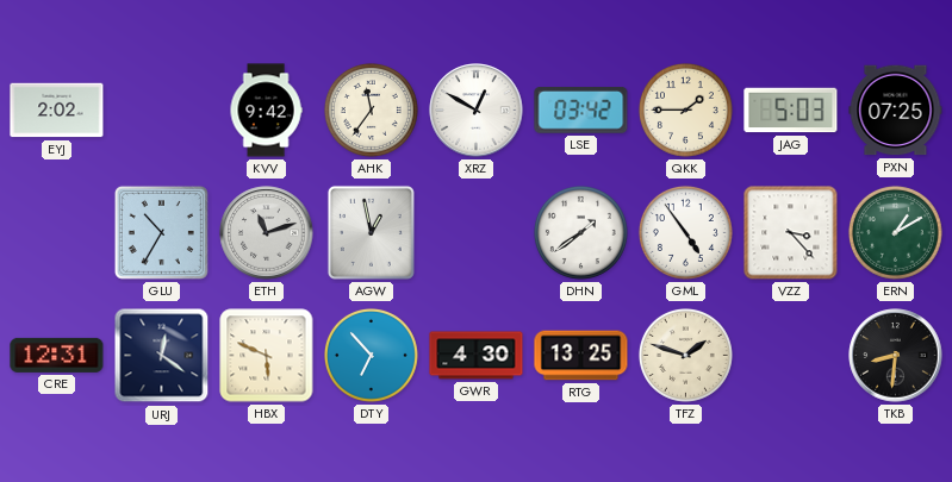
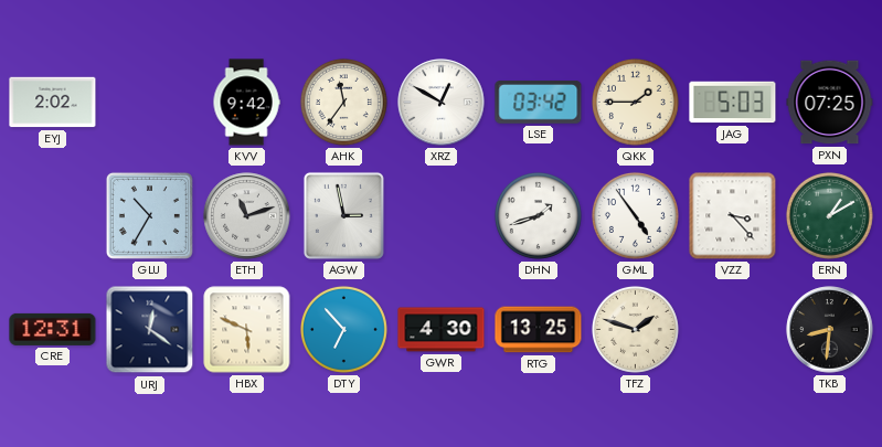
AGW: 12:58 -> 2:58 (343, 215)
DHN: 1:39 -> 1:42 (538, 215)
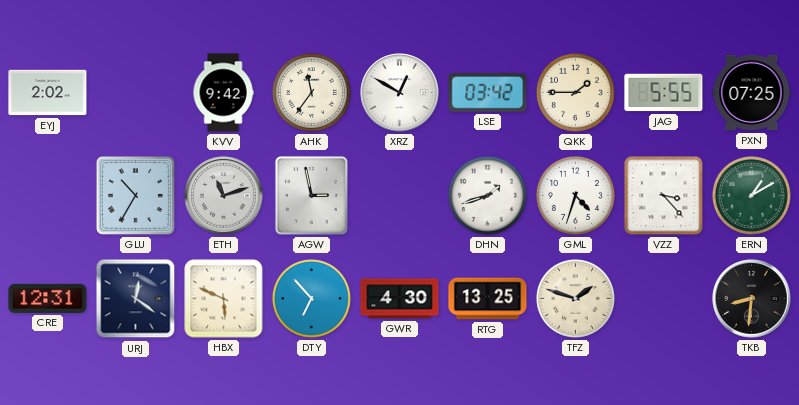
JAG: 5:03 -> 5:55 (664, 93)
GML: 4:54 -> 4:33 (575, 195)
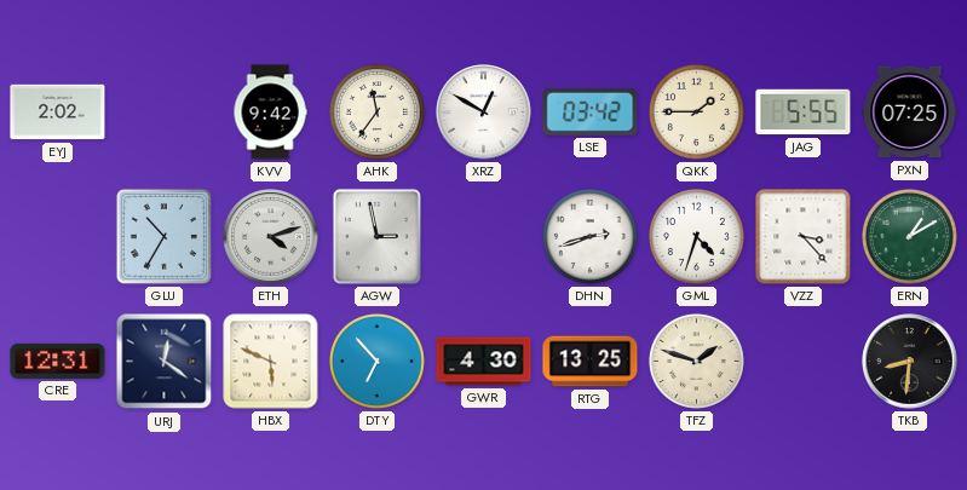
ETH: 11:12 -> 4:12 (271, 237)
DHN: 1:42 -> 2:42 (589, 236)
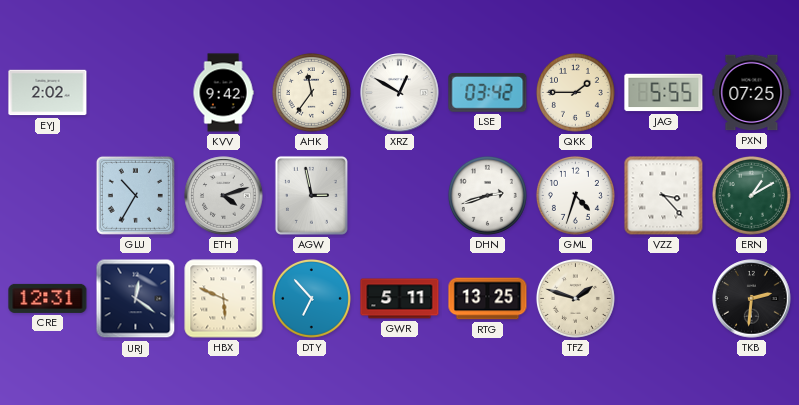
GWR: 4:30 -> 5:11 (400, 299)
TKB: 8:31 -> 2:31 (752, 299)
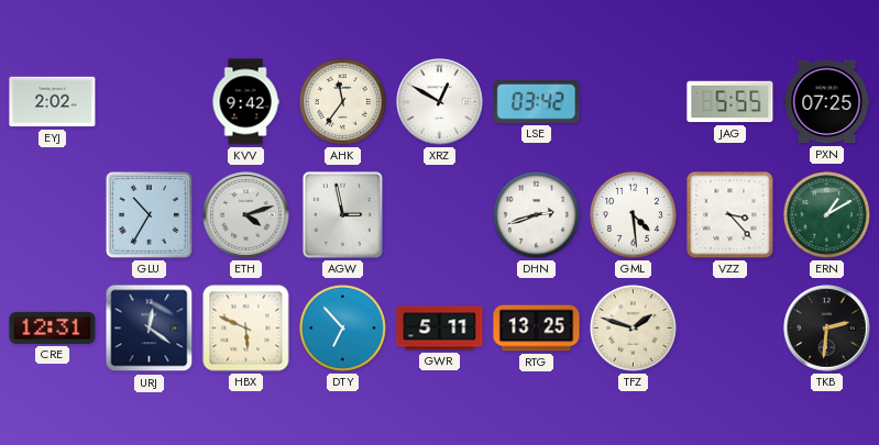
QKK: 1:45 -> none (575, 92)
GML: 4:33 -> 4:29 (633, 214)
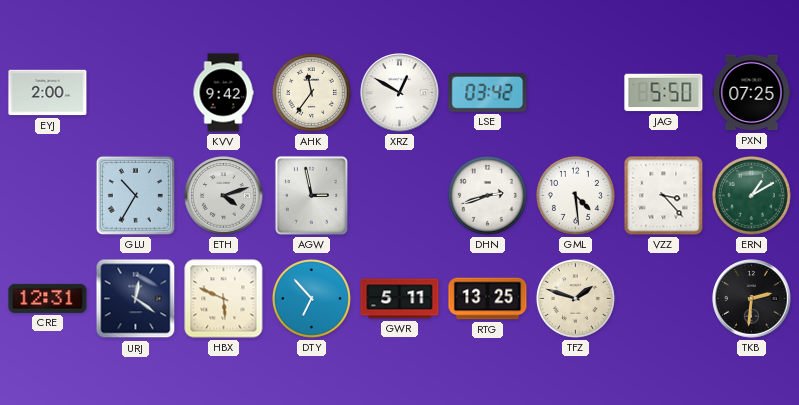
EYJ: 2:02 -> 2:00 (48, 93)
JAG: 5:55 -> 5:50 (664, 93)
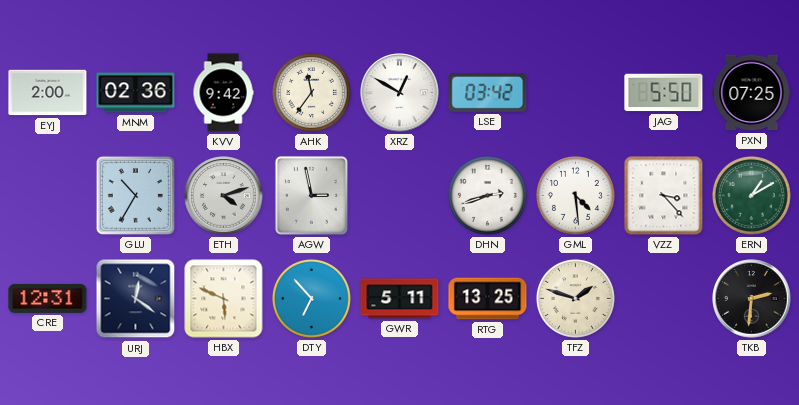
MNM: none -> 02:36 (136, 93)
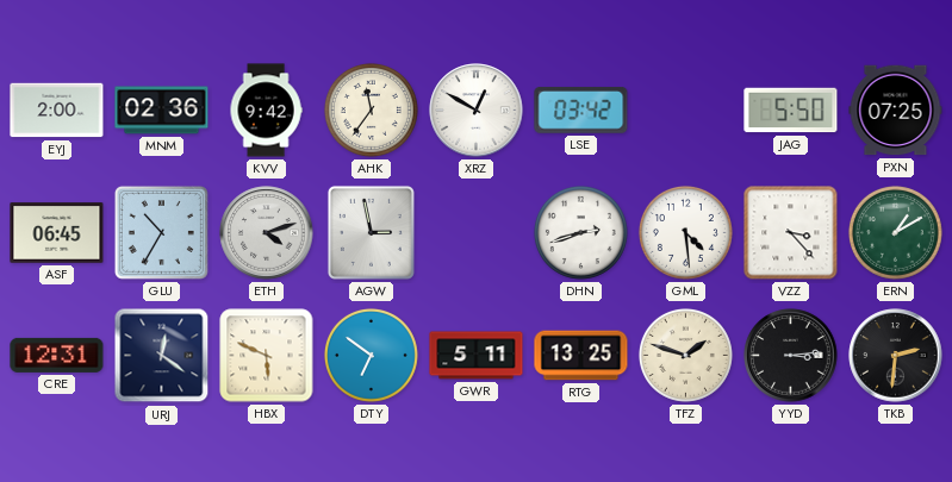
ASF: none -> 06:45 (57, 233)
DTY: 6:53 -> 6:51 (371, 355)
YYD: none -> 3:14 (791, 356)
